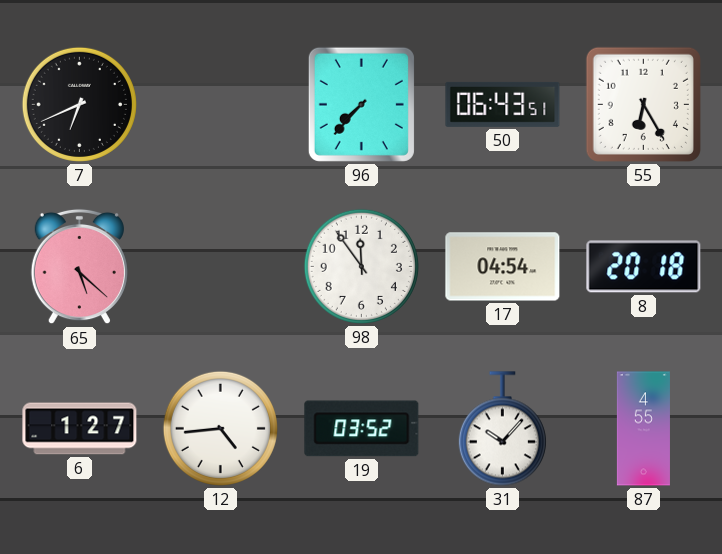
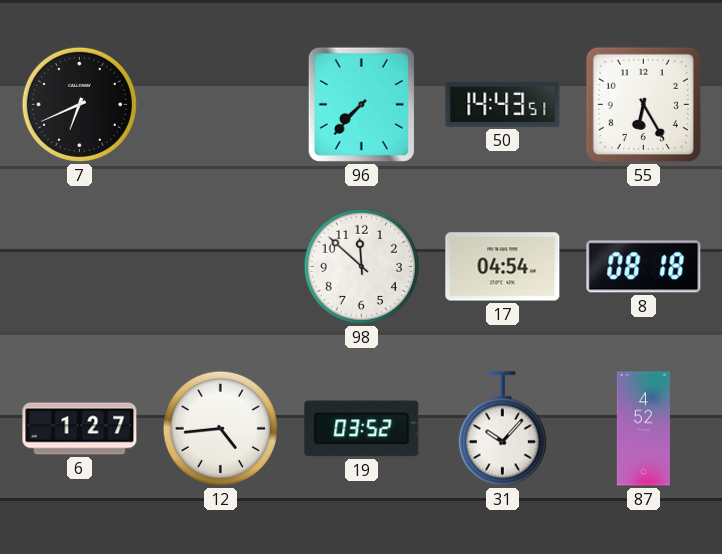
50: 06:43 -> 14:43 (503, 104)
65: 5:22 -> none (79, 267)
98: 11:54 -> 11:52 (361, 266)
8: 20:18 -> 08:18 (644, 267)
87: 4:55 -> 4:52 (643, 429)
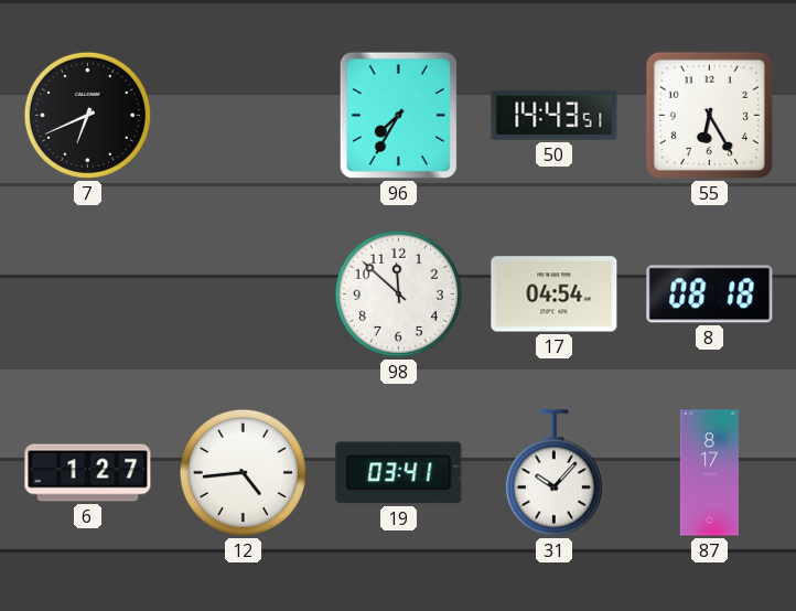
96: 7:37 -> 7:35 (398, 115)
19: 03:52 -> 03:41 (399, 473)
87: 4:52 -> 8:17 (709, 473)
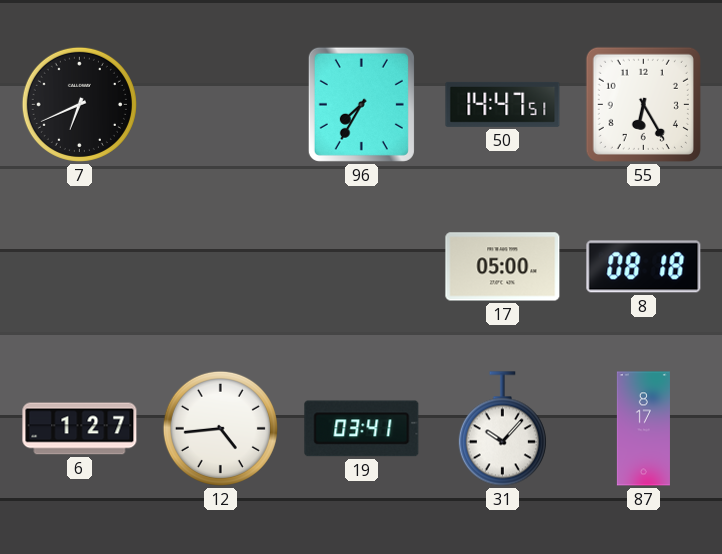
50: 14:43 -> 14:47 (503, 104)
98: 11:52 -> none (398, 293)
17: 04:54 -> 05:00 (503, 267)
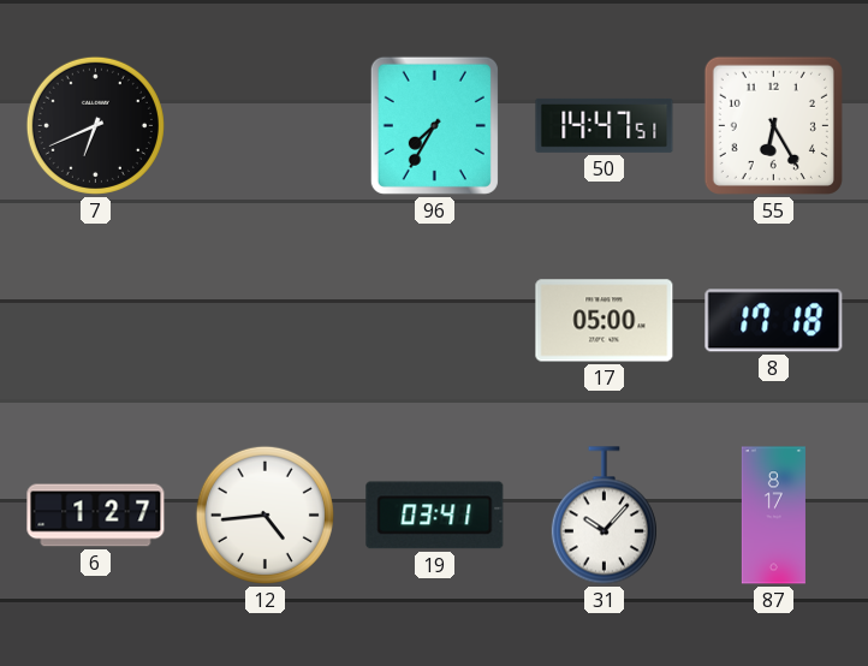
8: 08:18 -> 17:18 (774, 321)
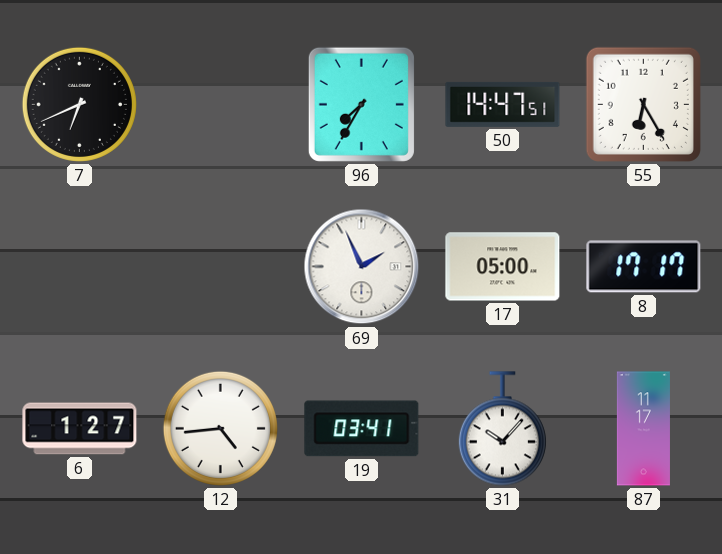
69: none -> 1:56 (362, 267)
8: 17:18 -> 17:17 (644, 267)
87: 8:17 -> 11:17 (643, 429)
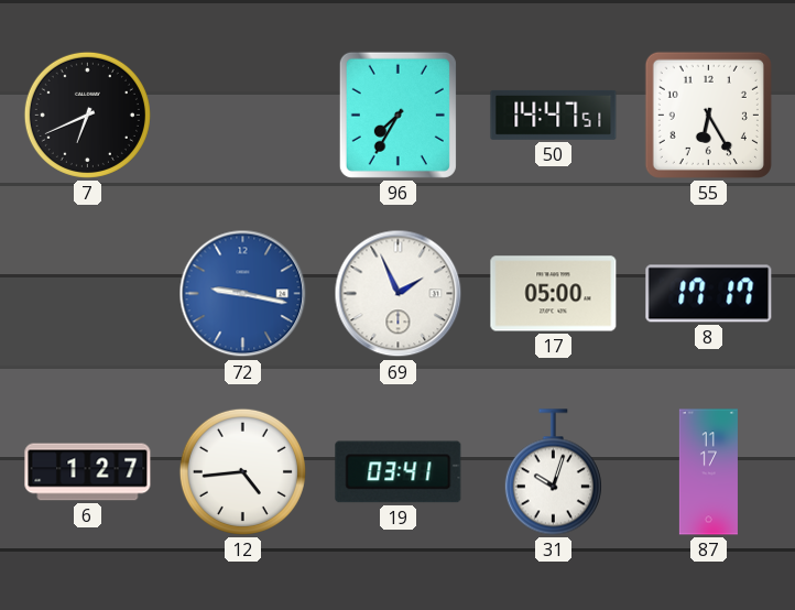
72: none -> 9:17 (243, 294)
31: 10:07 -> 10:03 (553, 472)
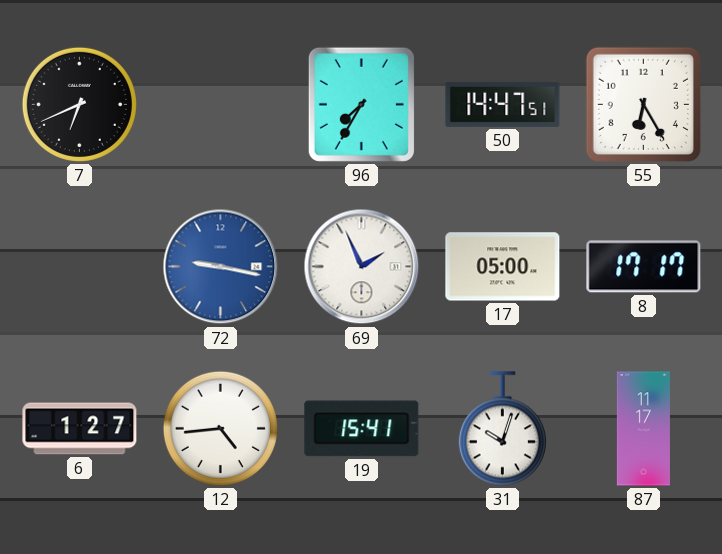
19: 03:41 -> 15:41 (362, 429)
